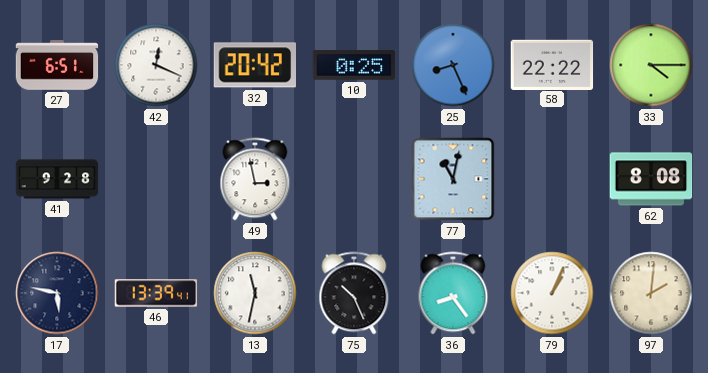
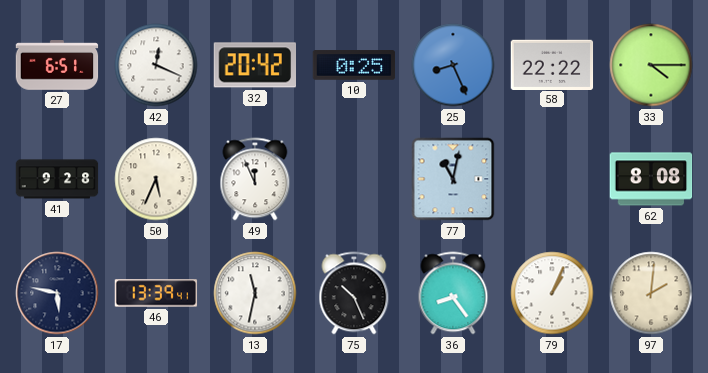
50: none -> 5:34 (156, 179)
49: 2:58 -> 11:56 (255, 179)
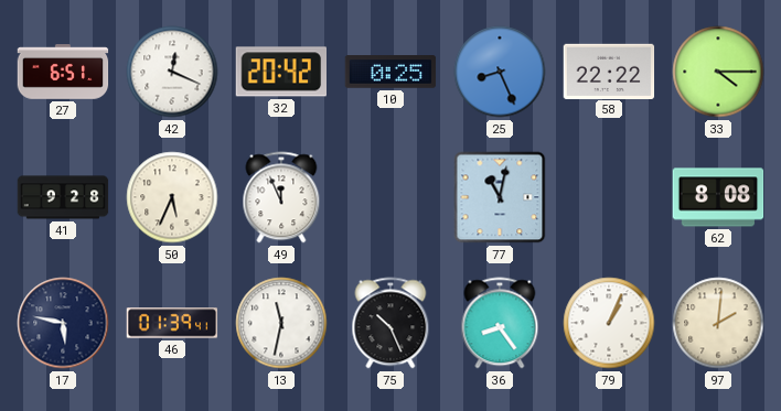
46: 13:39 -> 01:39 (172, 323)
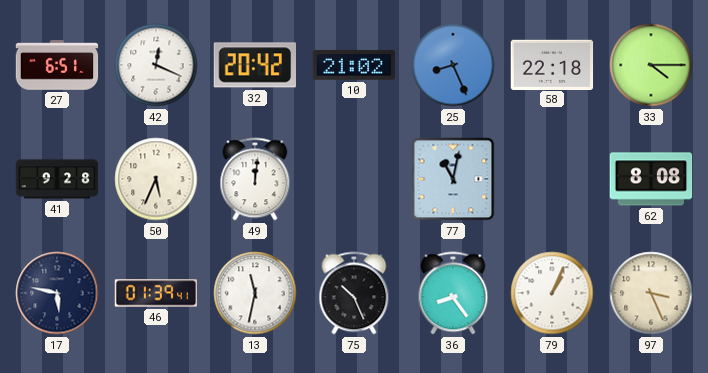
10: 0:25 -> 21:02 (354, 65)
58: 22:22 -> 22:18 (552, 64)
49: 11:56 -> 12:01 (255, 179)
97: 2:01 -> 3:26 (651, 293)
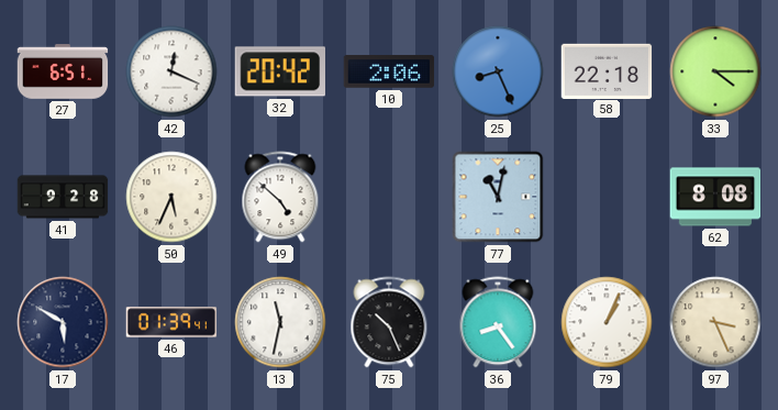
10: 21:02 -> 2:06 (389, 71)
49: 12:01 -> 4:52 (280, 197)
17: 5:47 -> 5:50 (63, 322)
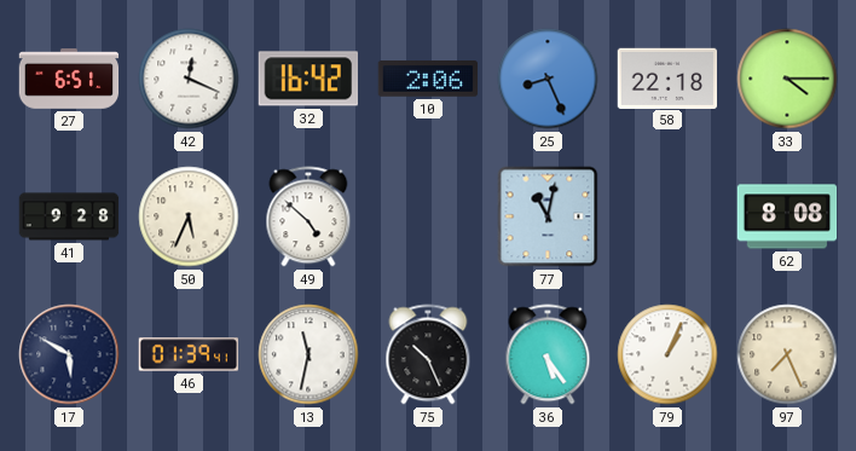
32: 20:42 -> 16:42 (307, 79)
36: 8:24 -> 5:24 (548, 354)
97: 3:26 -> 7:26 (787, 354)
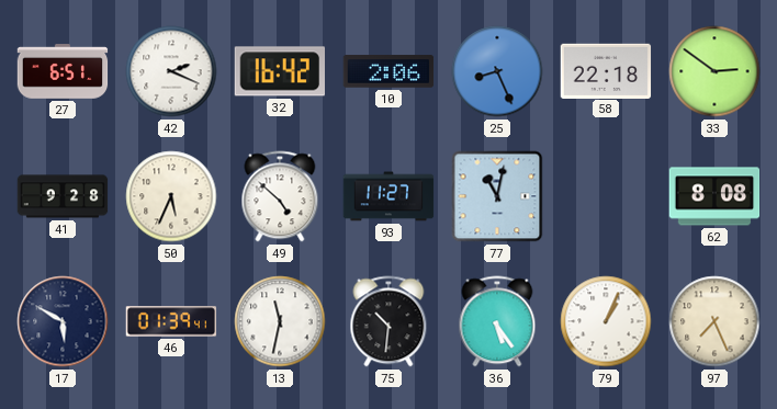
42: 12:19 -> 2:19 (171, 71)
33: 4:15 -> 2:51 (714, 71)
93: none -> 11:27 (388, 196)
75: 10:26 -> 10:31 (388, 321)
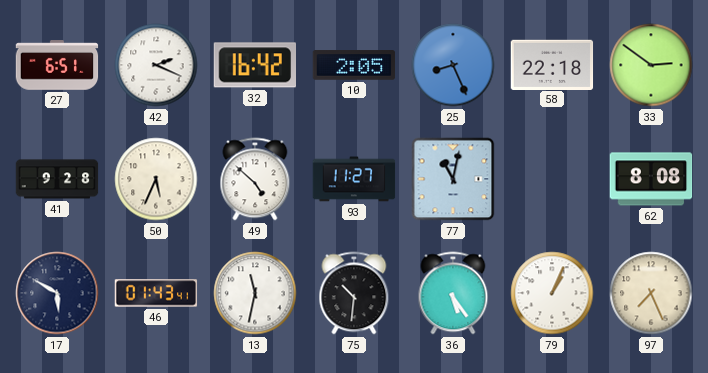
10: 2:06 -> 2:05 (354, 65)
46: 01:39 -> 01:43 (156, 293)
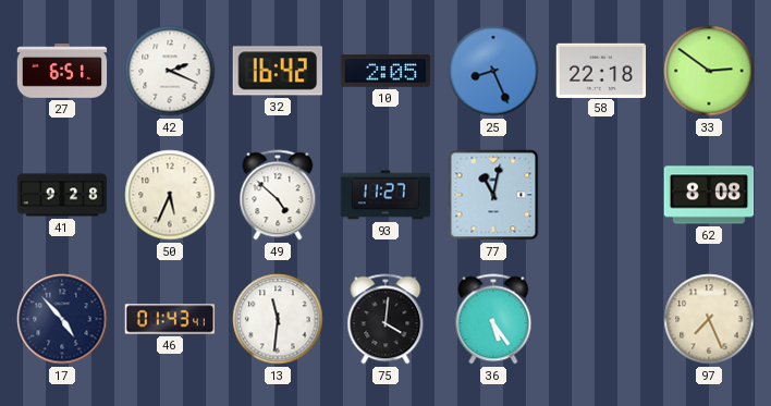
17: 5:50 -> 4:53 (62, 319)
13: 11:32 -> 11:31 (278, 319)
75: 10:31 -> 4:01 (385, 319)
79: 1:04 -> none (552, 293)
